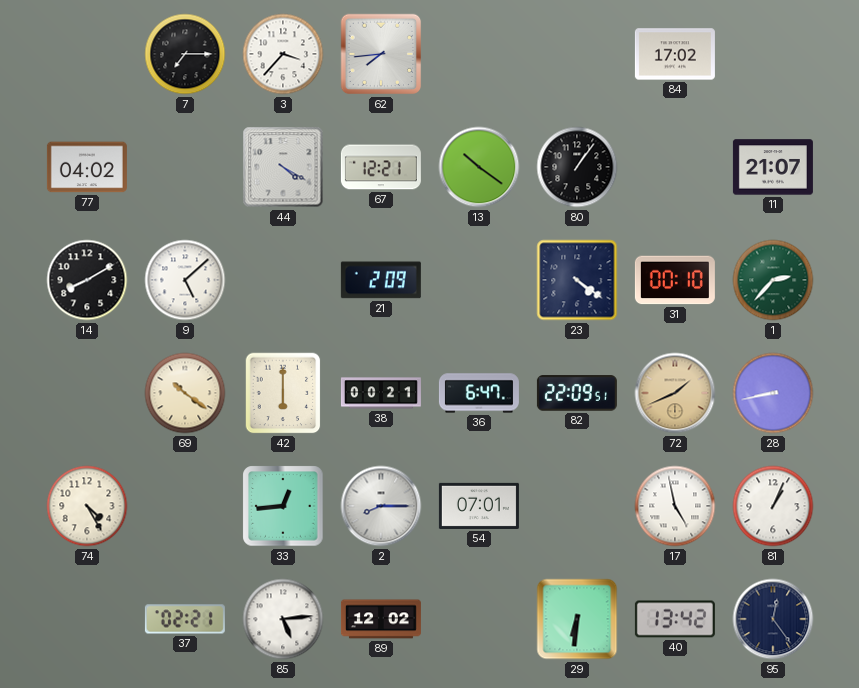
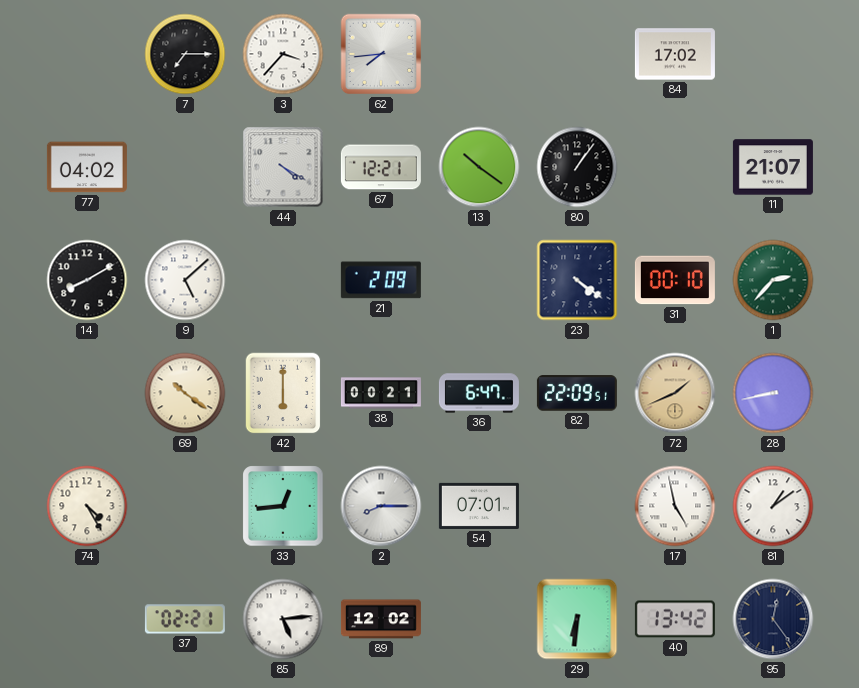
81: 1:04 -> 1:09 (773, 506)
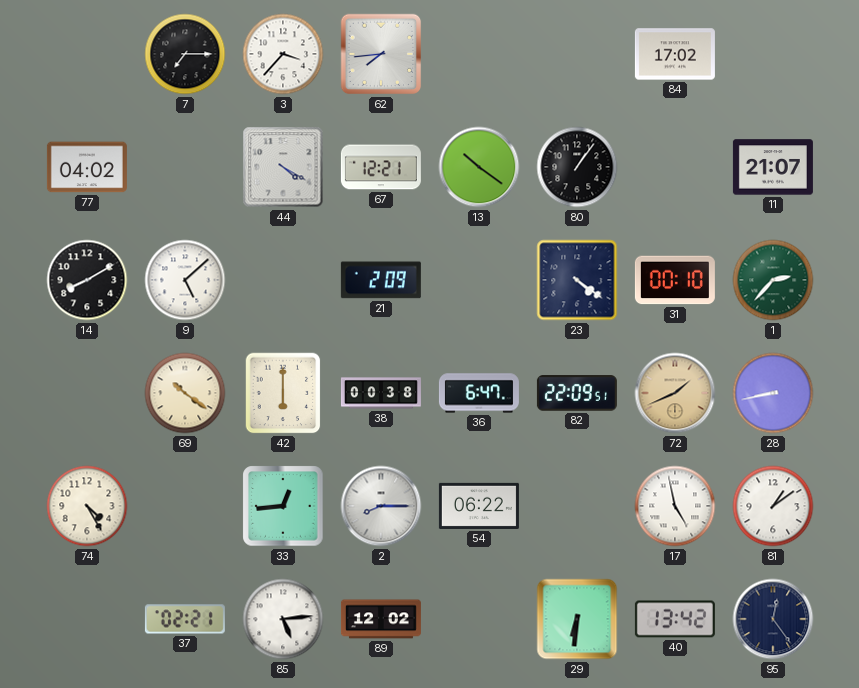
38: 00:21 -> 00:38 (381, 393)
54: 07:01 -> 06:22 (479, 506)
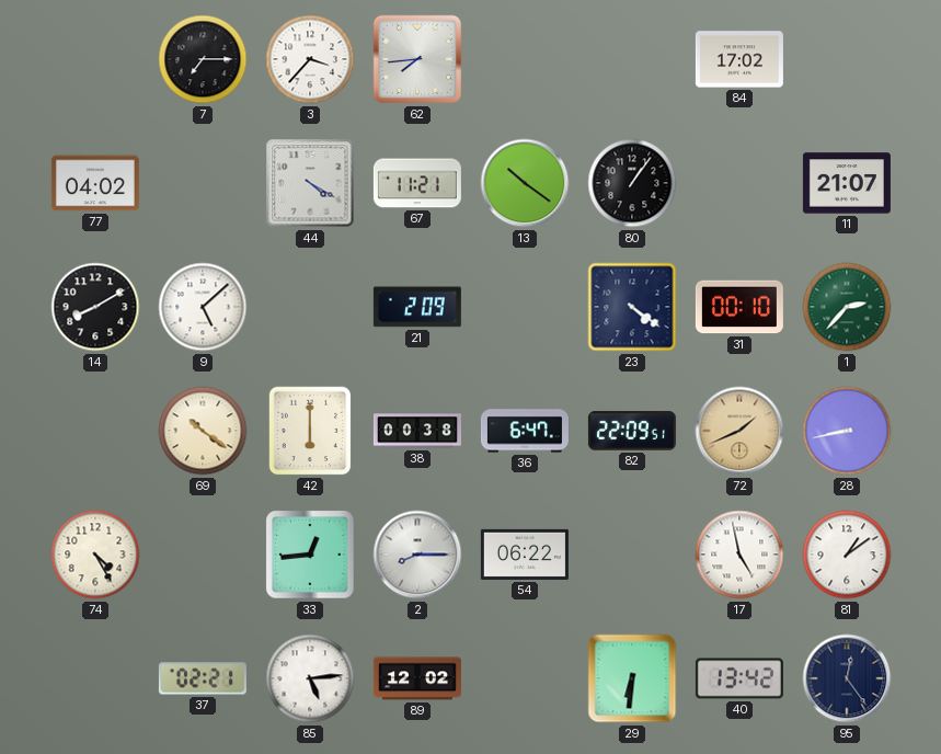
67: 12:21 -> 11:21 (417, 183)
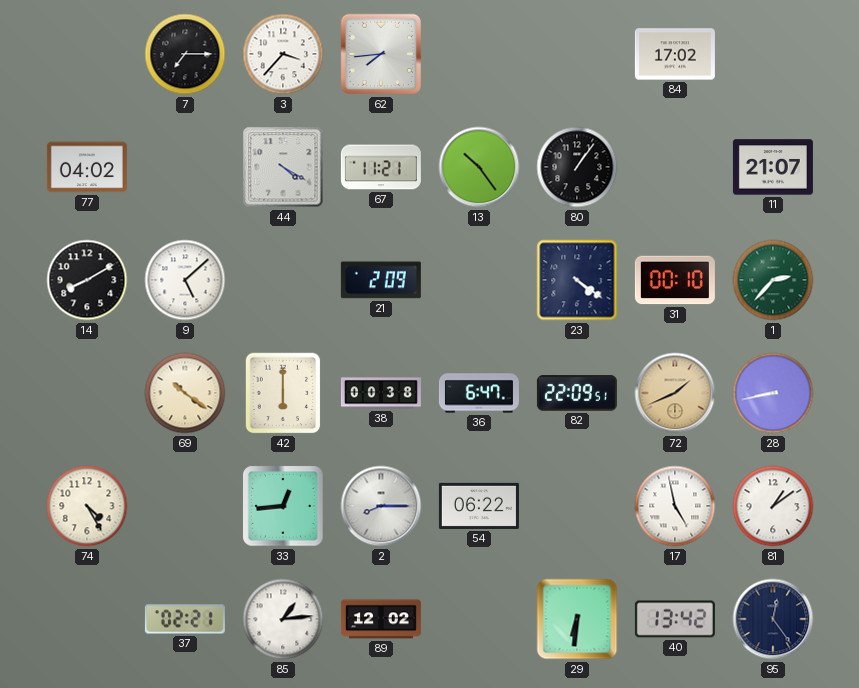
13: 10:21 -> 10:24 (479, 167)
85: 5:14 -> 1:14 (283, 619)
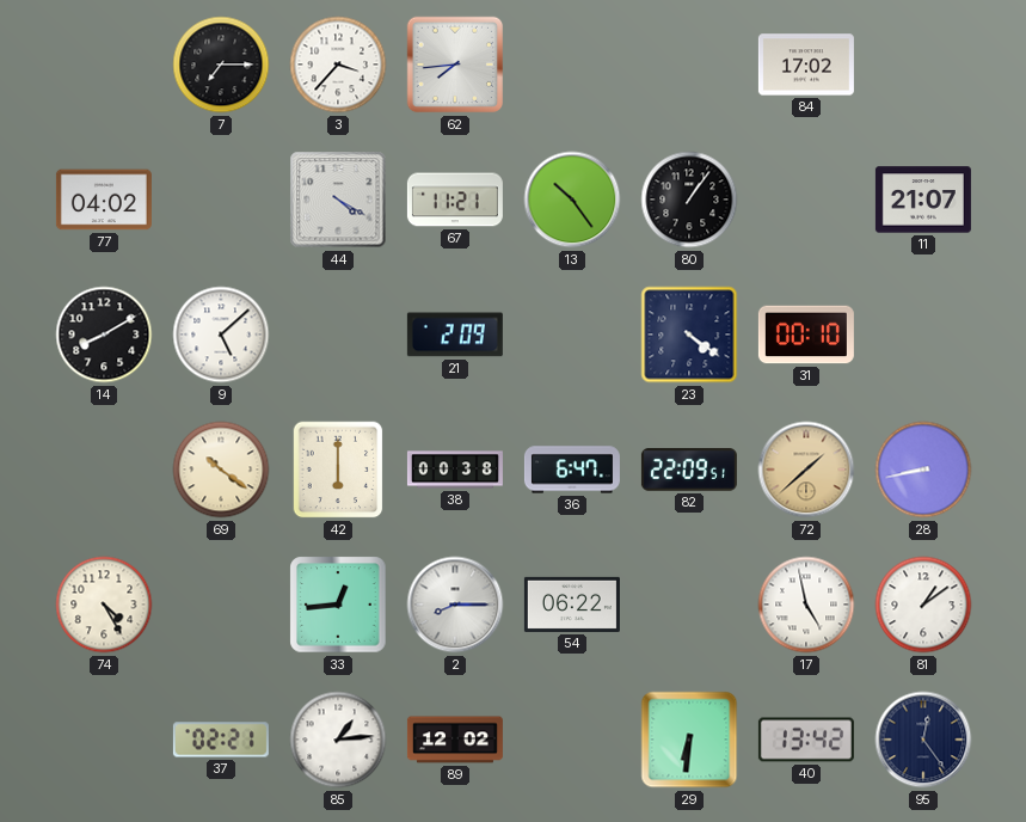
1: 2:37 -> none (773, 280)
72: 1:41 -> 1:38 (806, 470)
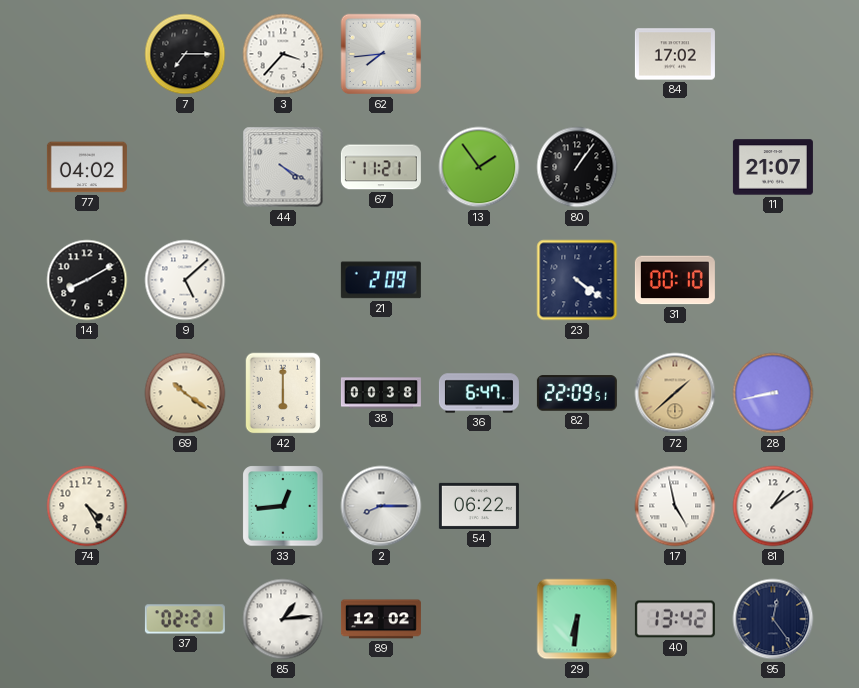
13: 10:24 -> 1:54 (479, 167)
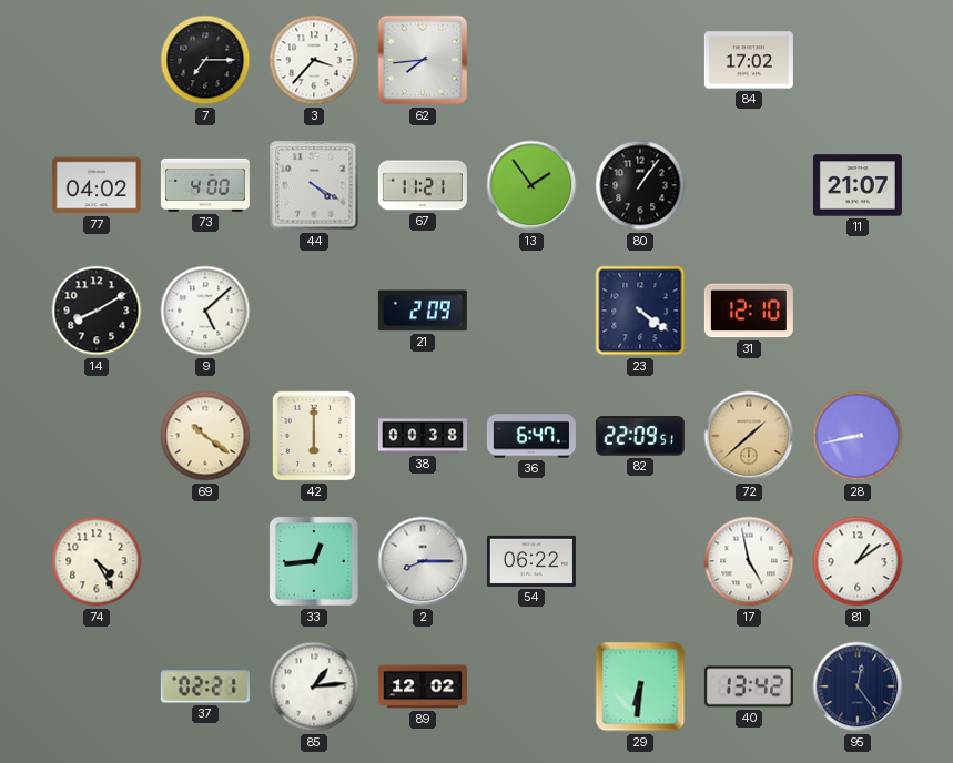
73: none -> 4:00 (205, 185)
31: 00:10 -> 12:10 (749, 311)
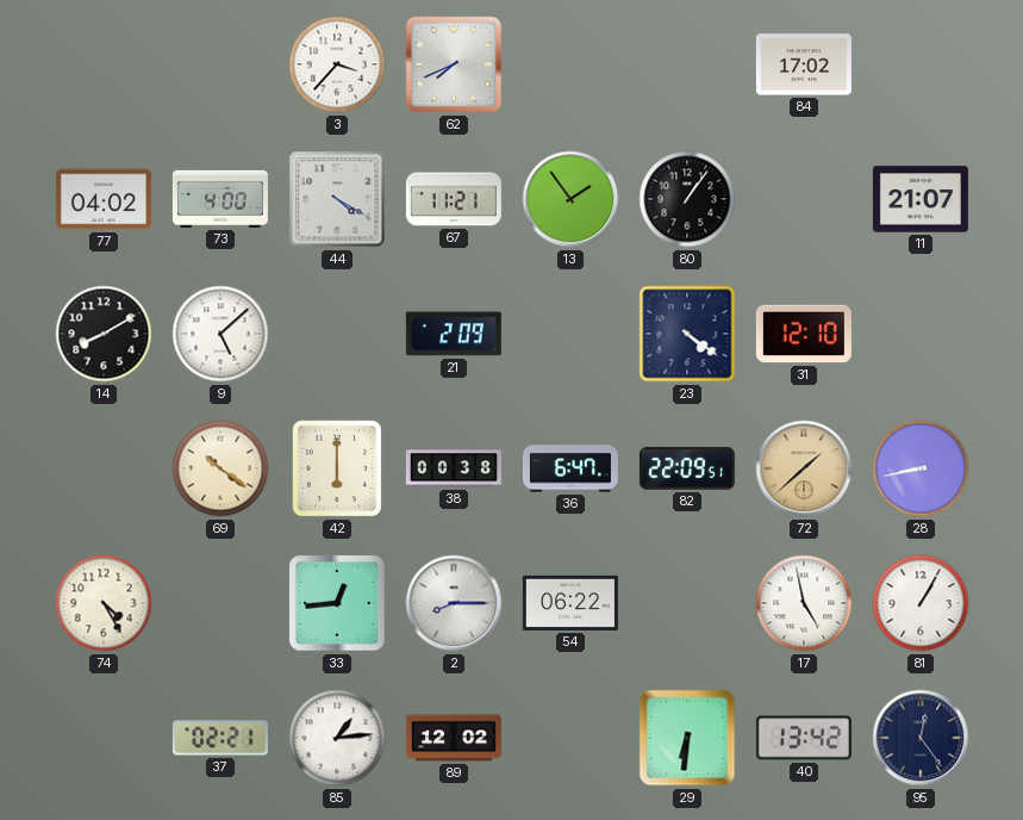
7: 7:15 -> none (205, 60)
62: 7:44 -> 7:41 (454, 64)
81: 1:09 -> 1:05 (921, 603)
